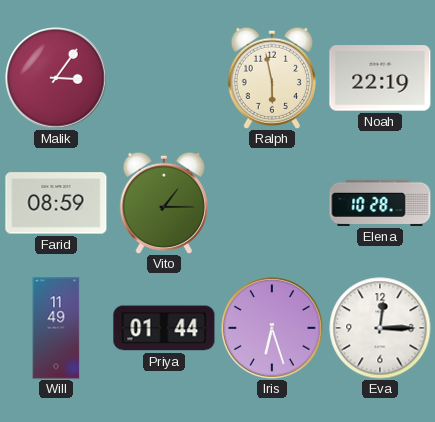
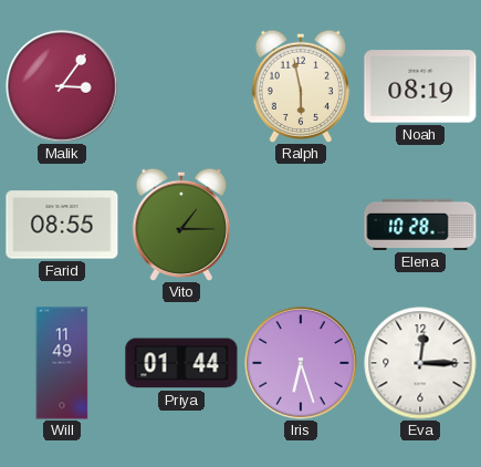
Noah: 22:19 -> 08:19 (420, 86)
Farid: 08:59 -> 08:55 (62, 225)
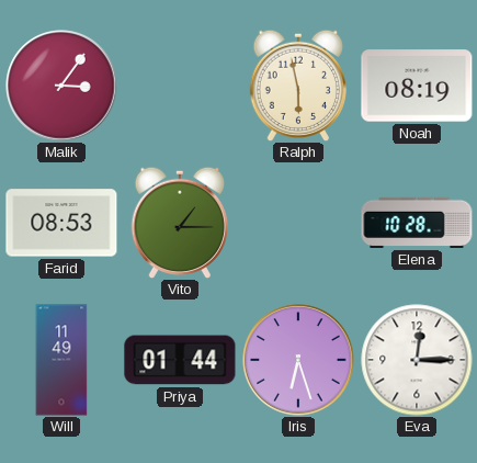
Farid: 08:55 -> 08:53 (61, 223)
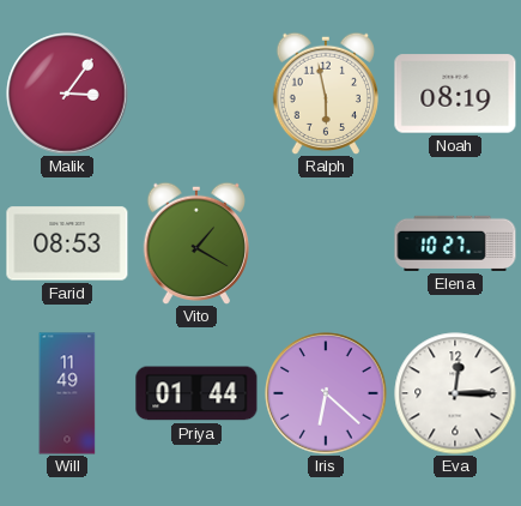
Vito: 1:15 -> 1:20 (195, 242)
Elena: 10:28 -> 10:27 (455, 243)
Iris: 6:27 -> 6:22 (326, 393)
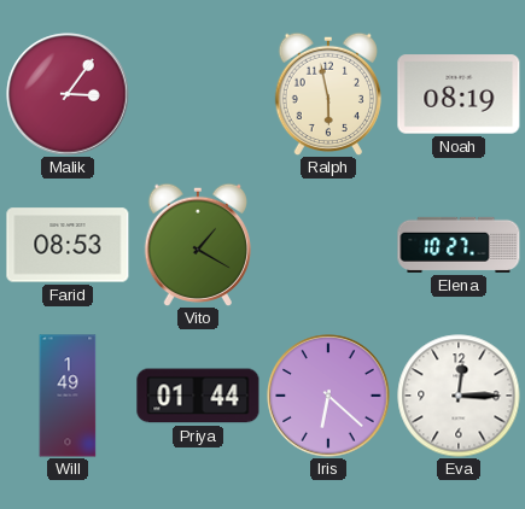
Will: 11:49 -> 1:49 (68, 396)
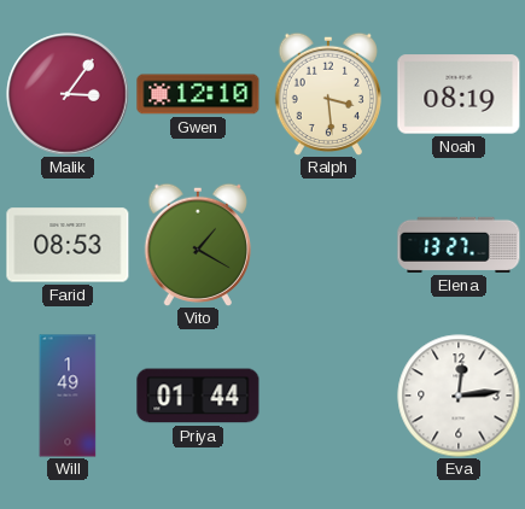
Gwen: none -> 12:10 (198, 94)
Ralph: 5:58 -> 3:29 (327, 93)
Elena: 10:27 -> 13:27 (459, 245)
Iris: 6:22 -> none (328, 396)
Eva: 12:15 -> 12:14 (459, 396)
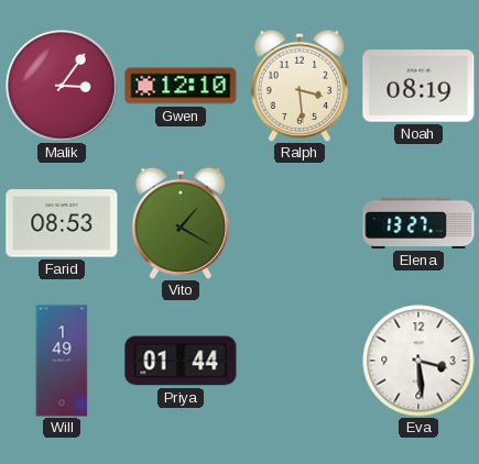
Eva: 12:14 -> 3:29 (418, 361)
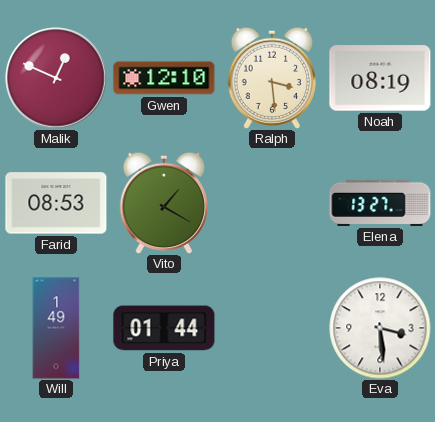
Malik: 3:06 -> 12:49 (56, 78)
